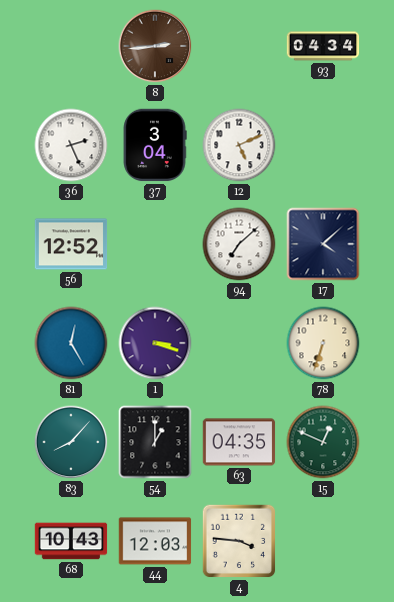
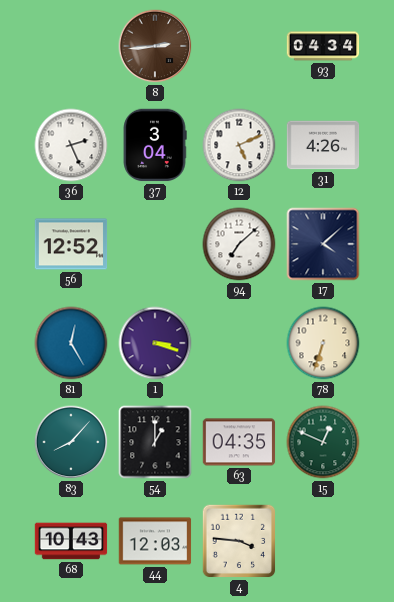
31: none -> 4:26 (323, 145)
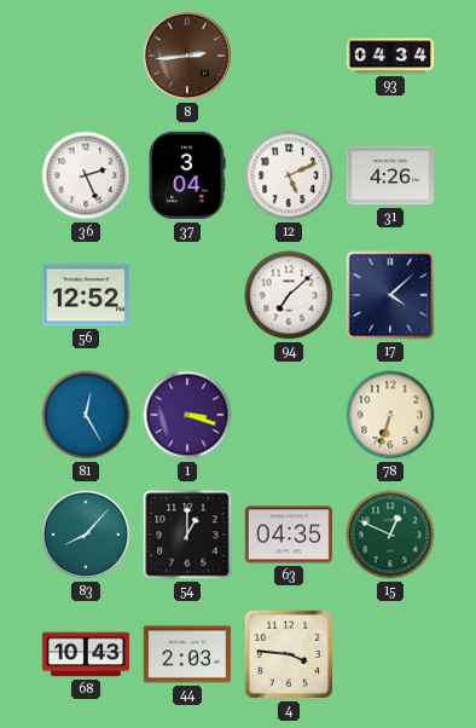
44: 12:03 -> 2:03 (187, 654)
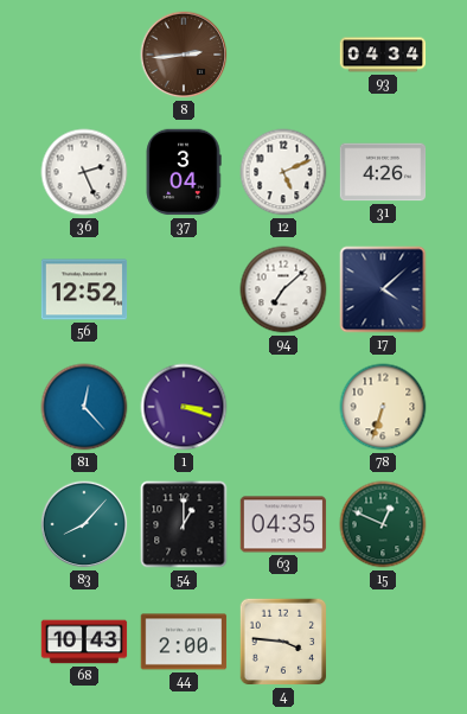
81: 12:25 -> 12:23 (84, 407)
44: 2:03 -> 2:00 (184, 642)
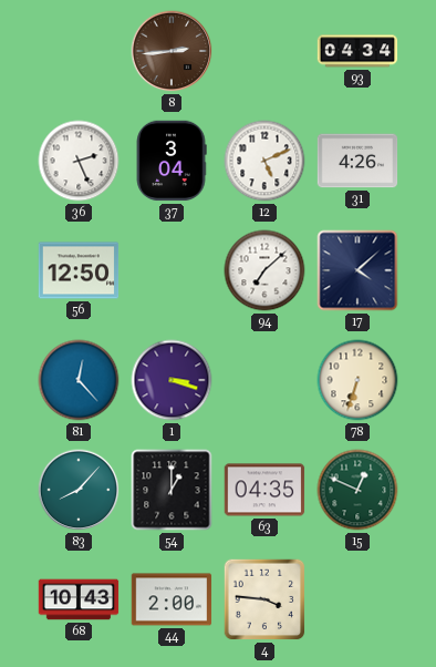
56: 12:52 -> 12:50 (79, 270)
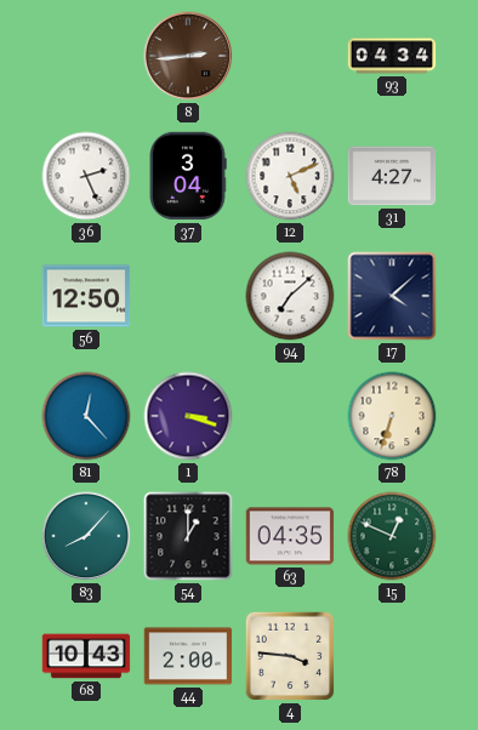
31: 4:26 -> 4:27 (392, 176)
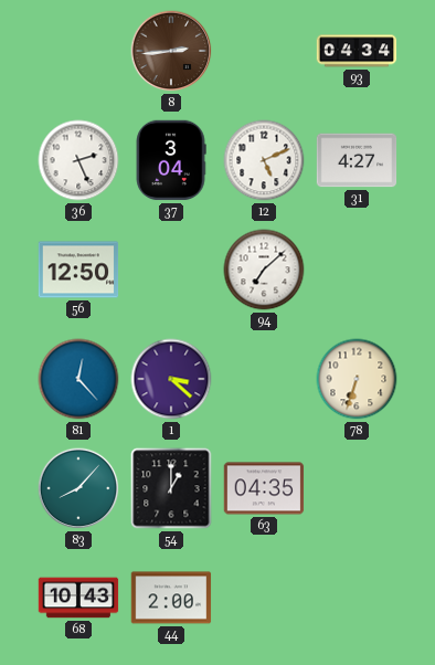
17: 4:08 -> none (392, 296)
1: 3:18 -> 3:22 (171, 379)
15: 12:49 -> none (392, 536)
4: 3:46 -> none (290, 656)
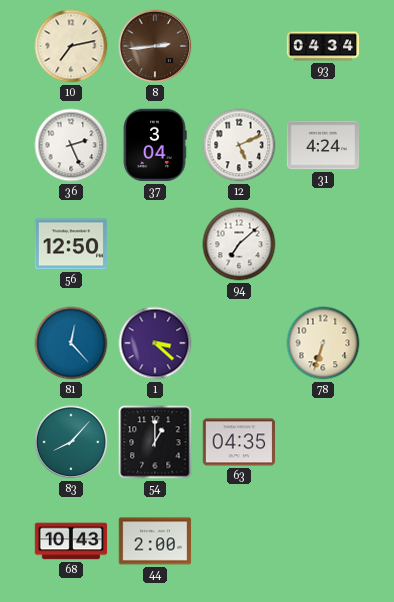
10: none -> 7:13 (71, 46)
31: 4:27 -> 4:24 (323, 145)
